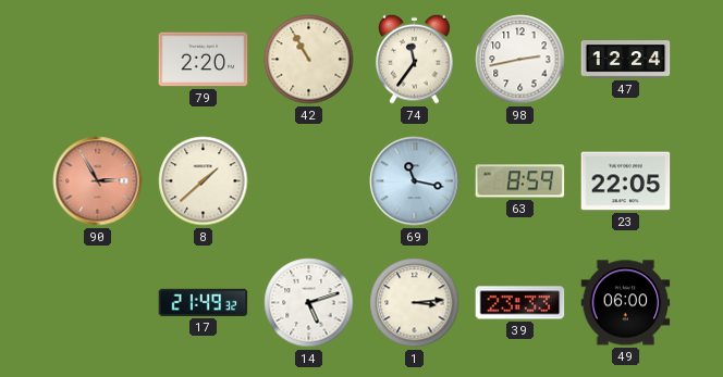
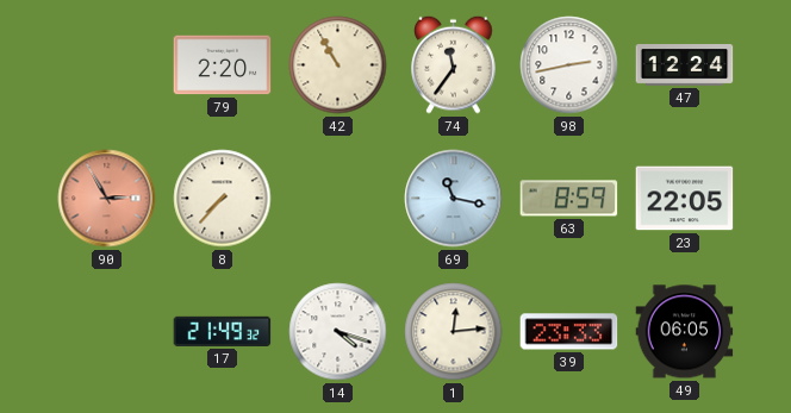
8: 1:38 -> 7:37 (223, 199)
14: 5:12 -> 4:18 (338, 332)
1: 3:14 -> 12:14 (454, 332)
49: 06:00 -> 06:05 (685, 332)
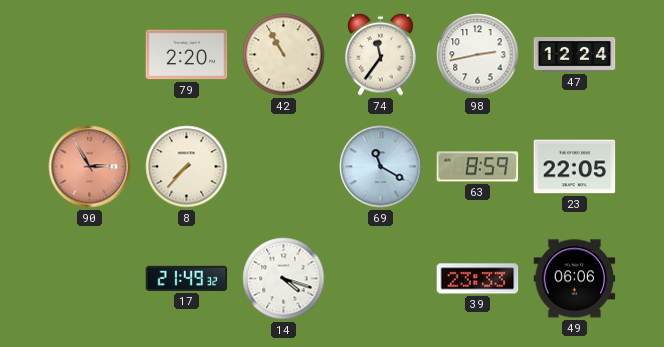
69: 11:17 -> 11:20 (381, 167)
1: 12:14 -> none (454, 332)
49: 06:05 -> 06:06 (575, 279)
